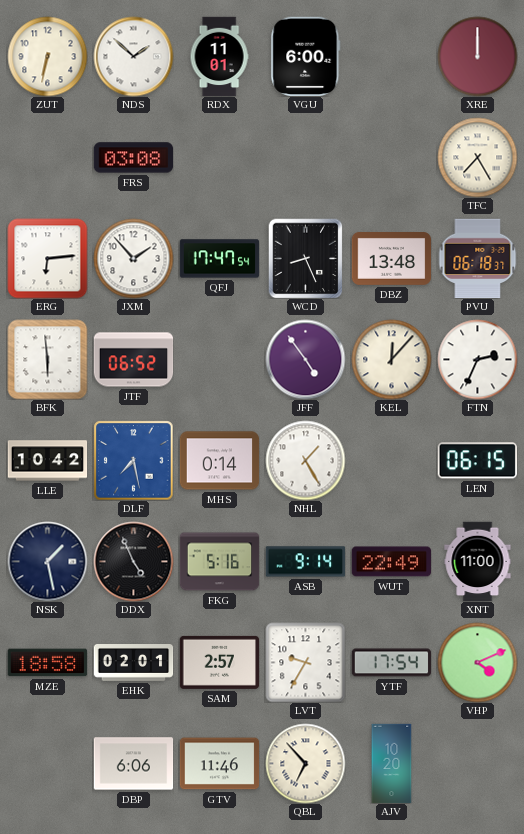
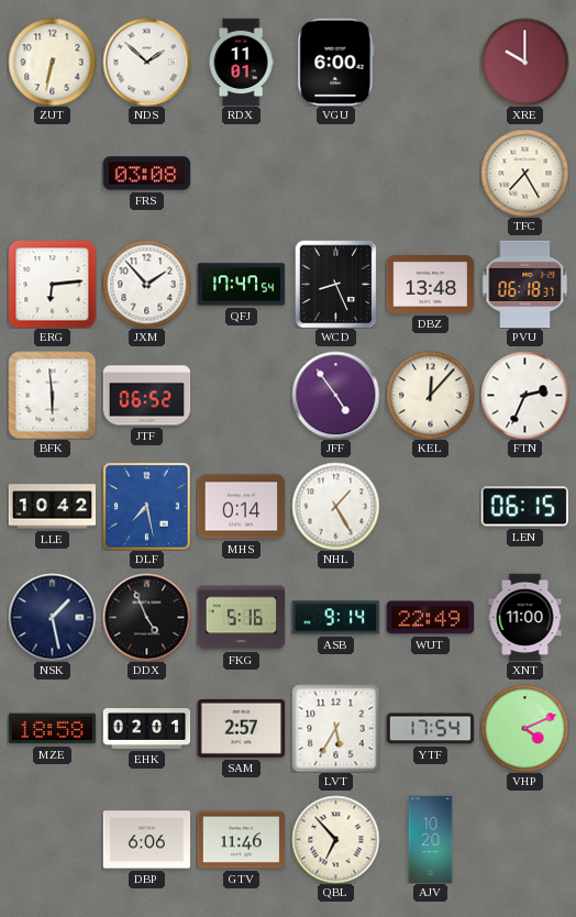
XRE: 12:00 -> 10:00 (524, 62)
LVT: 9:35 -> 5:35 (335, 728)
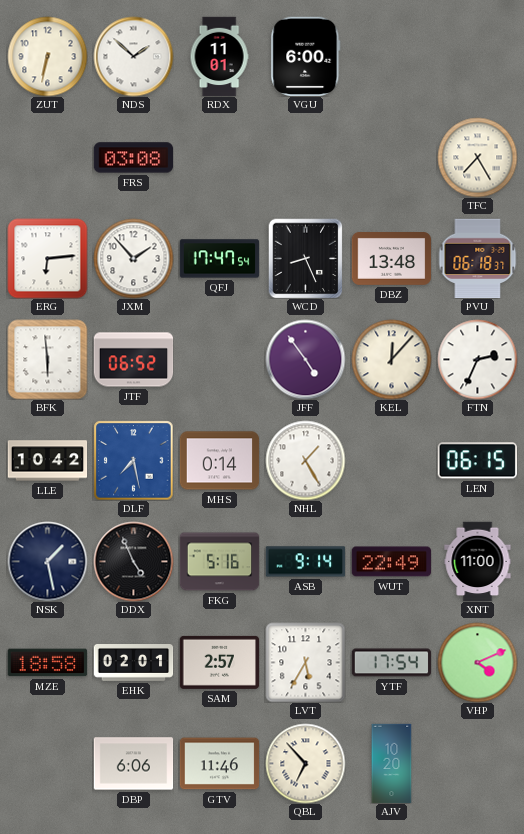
XRE: 10:00 -> none (524, 62)
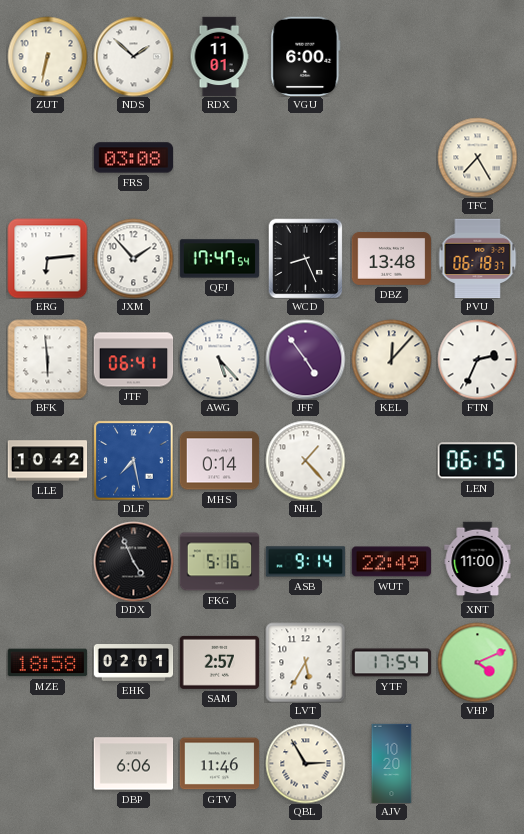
JTF: 06:52 -> 06:41 (133, 360)
AWG: none -> 5:23 (219, 359)
NHL: 1:25 -> 1:23 (305, 460)
NSK: 1:28 -> none (47, 561)
QBL: 6:53 -> 2:55 (305, 763)
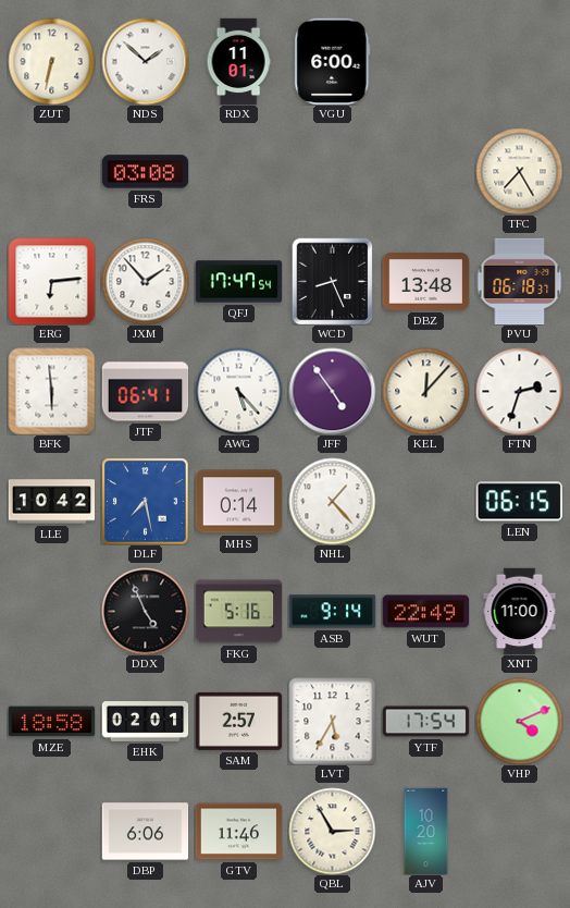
FTN: 2:34 -> 2:33 (519, 391)
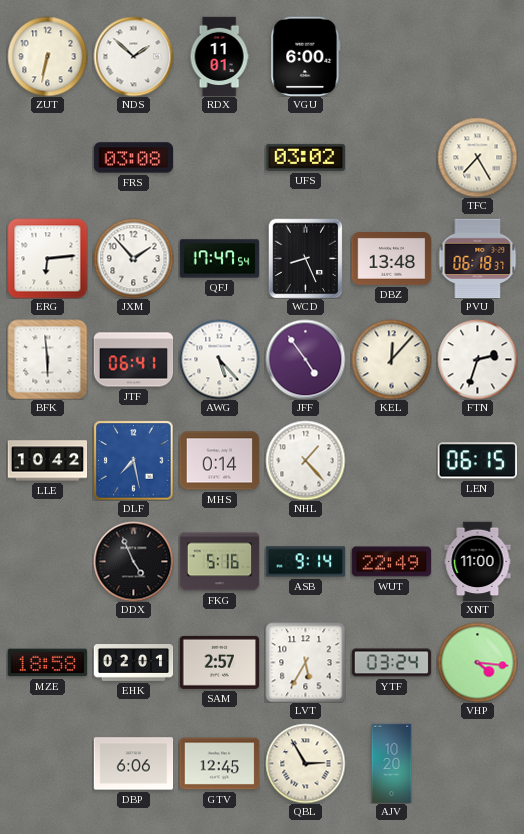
UFS: none -> 03:02 (305, 157)
YTF: 17:54 -> 03:24 (391, 663)
VHP: 4:11 -> 4:16 (477, 662)
GTV: 11:46 -> 12:45 (219, 764)
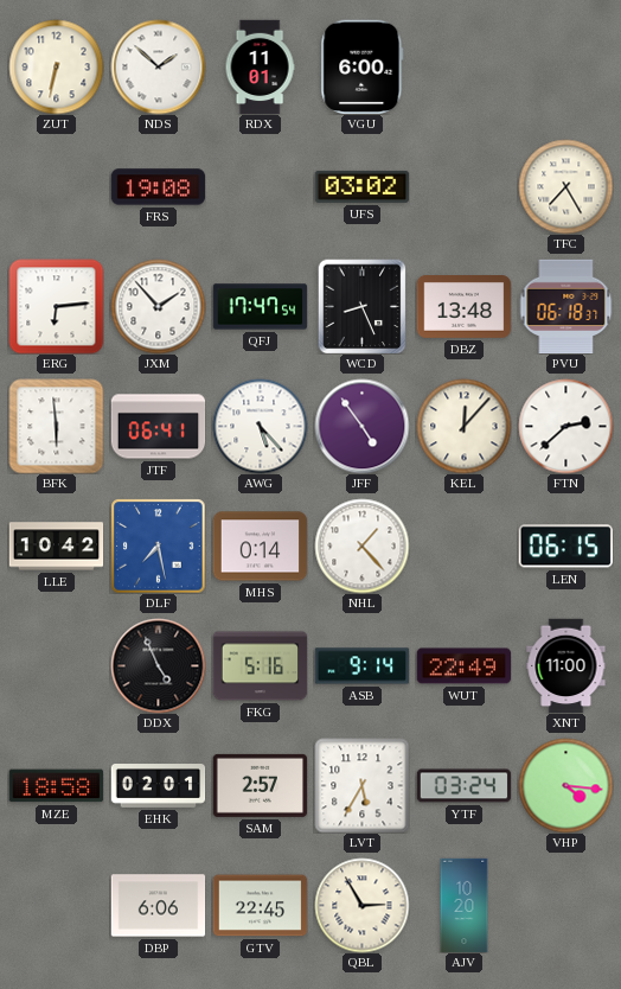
FRS: 03:08 -> 19:08 (158, 187)
FTN: 2:33 -> 2:38 (565, 426)
GTV: 12:45 -> 22:45 (260, 906)
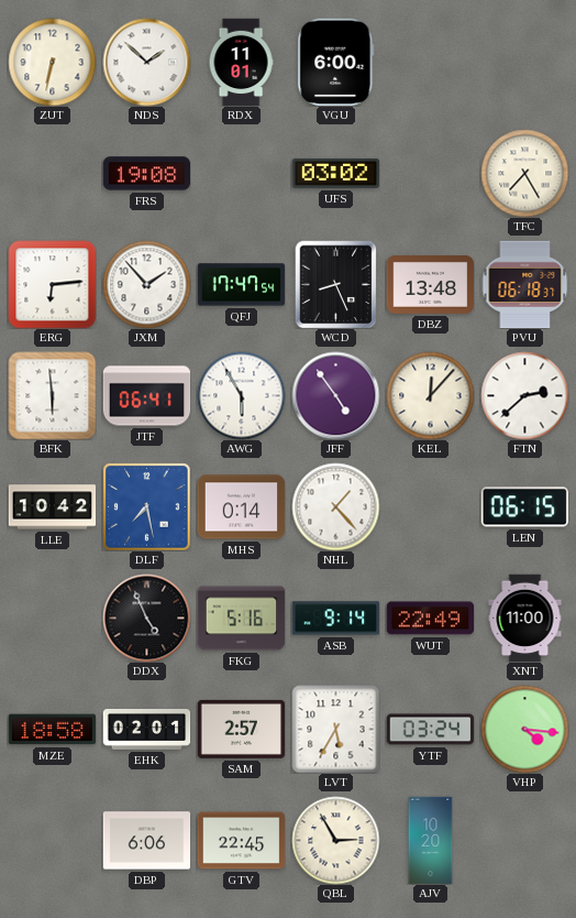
AWG: 5:23 -> 5:55 (241, 395)
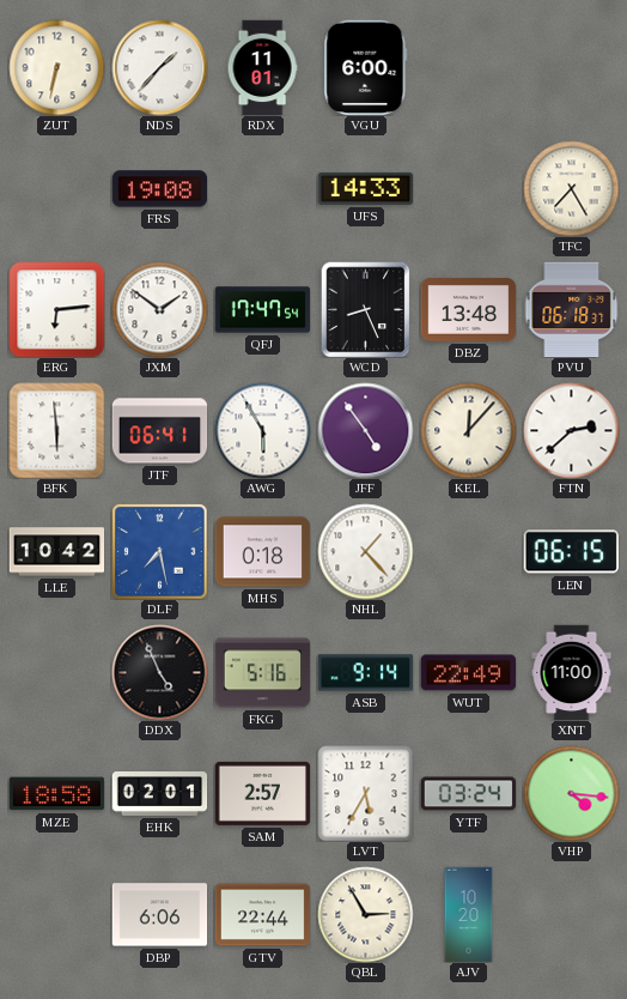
NDS: 1:52 -> 1:37 (159, 67)
UFS: 03:02 -> 14:33 (365, 188)
JXM: 1:53 -> 1:51 (159, 309)
MHS: 0:14 -> 0:18 (262, 552)
GTV: 22:45 -> 22:44 (262, 915)
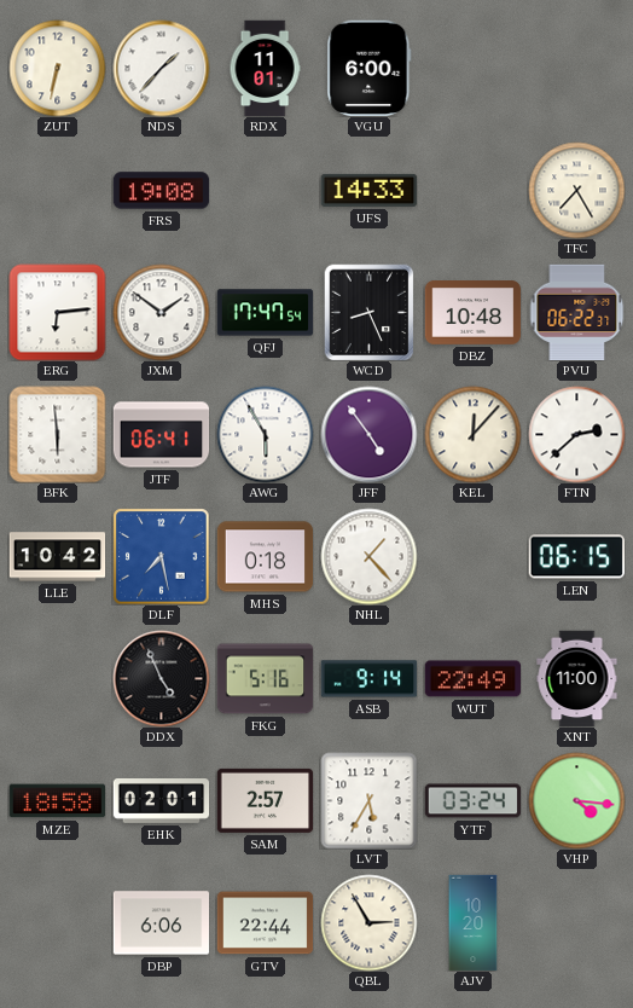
DBZ: 13:48 -> 10:48 (472, 313)
PVU: 06:18 -> 06:22 (576, 312)
